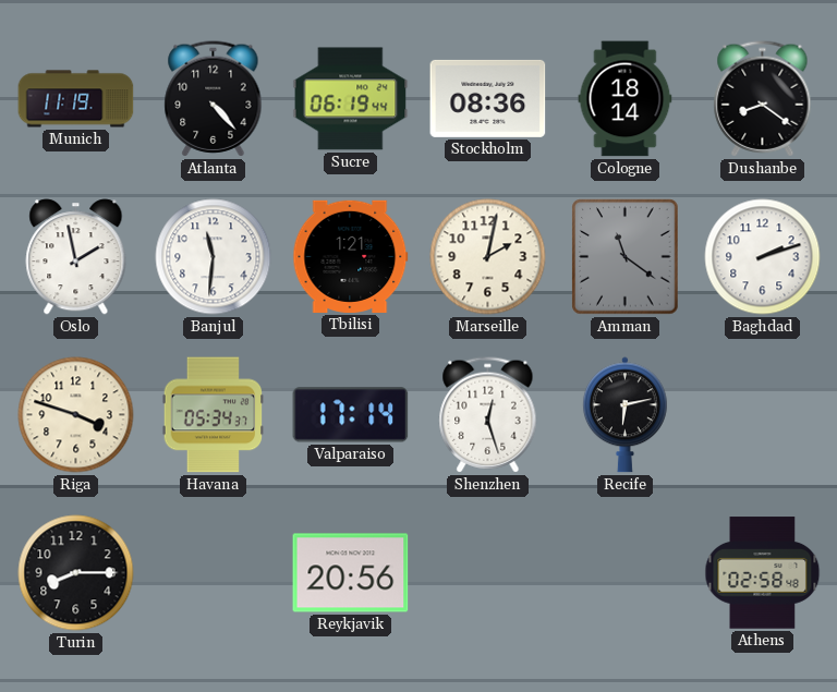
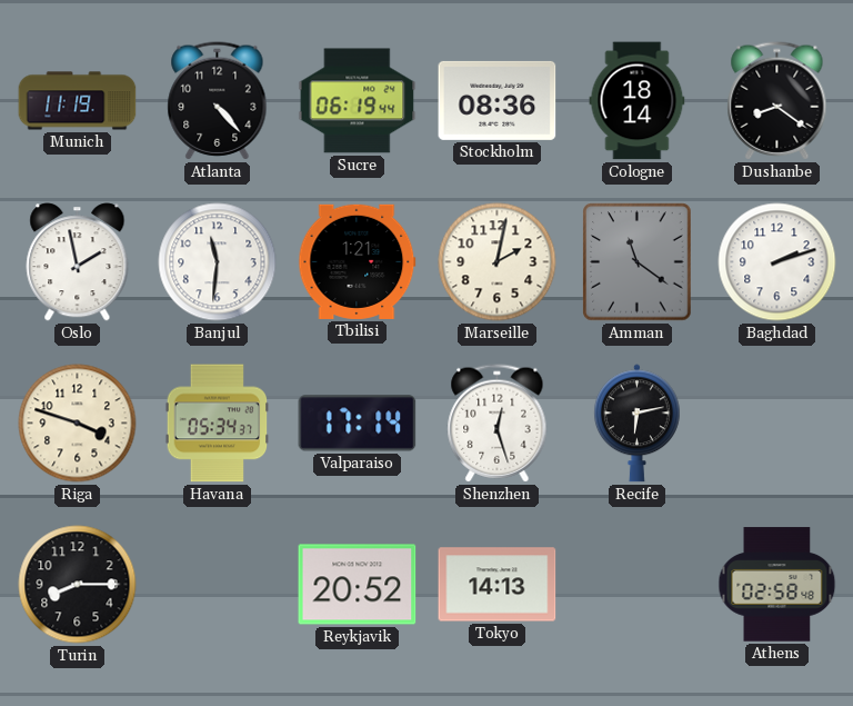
Reykjavik: 20:56 -> 20:52 (358, 585)
Tokyo: none -> 14:13 (498, 585)
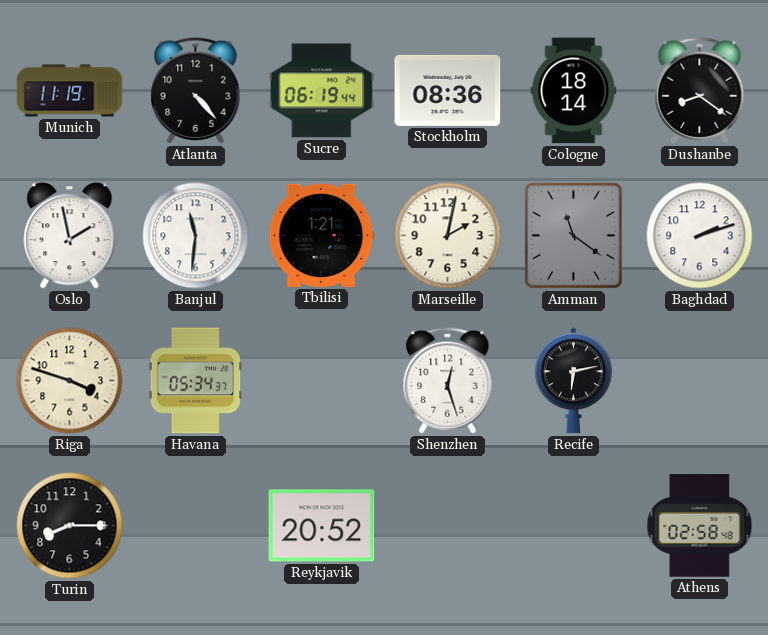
Valparaiso: 17:14 -> none (358, 424)
Tokyo: 14:13 -> none (498, 585)
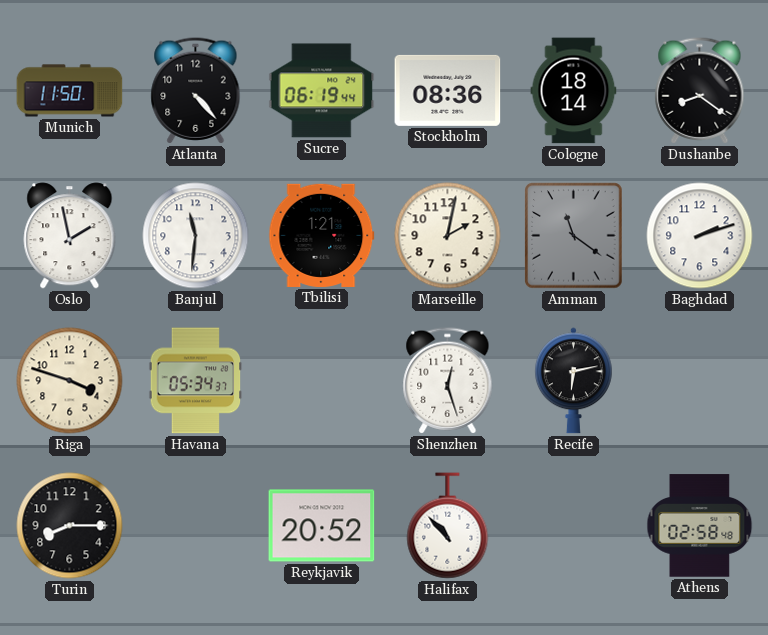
Munich: 11:19 -> 11:50 (70, 91)
Halifax: none -> 10:53 (448, 526)
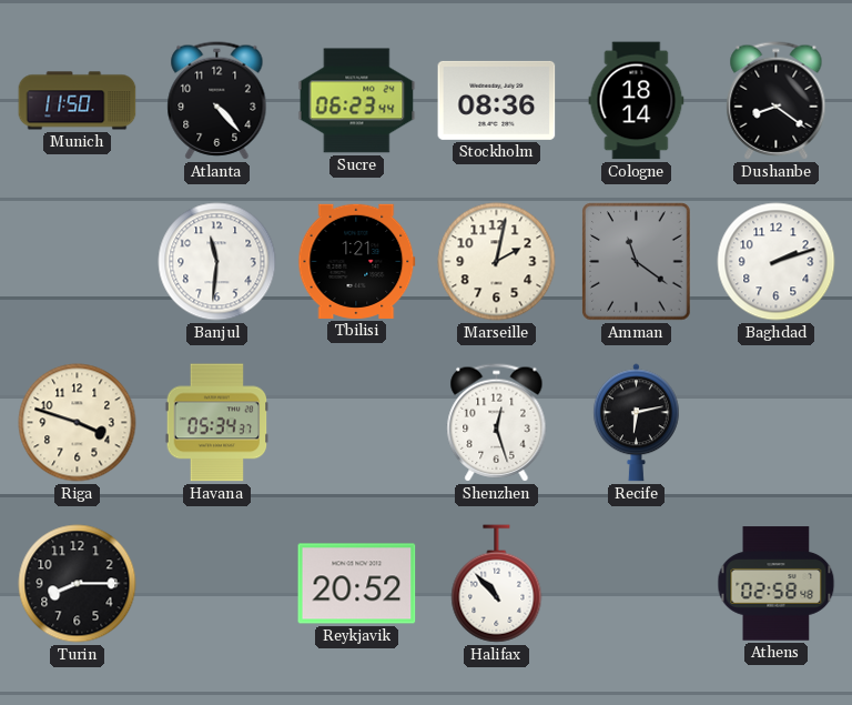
Sucre: 06:19 -> 06:23 (357, 101)
Oslo: 1:58 -> none (70, 236)
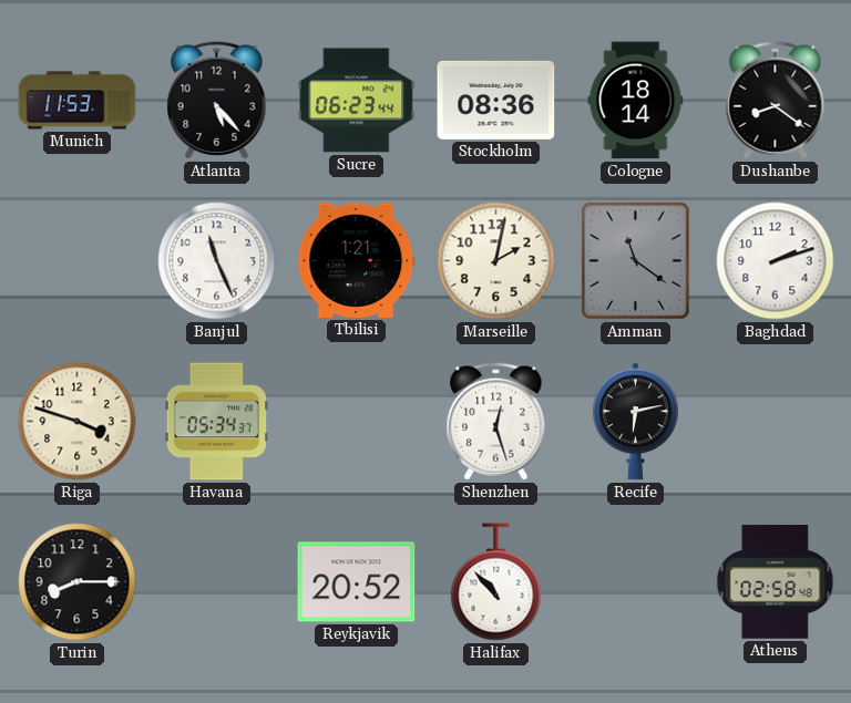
Munich: 11:50 -> 11:53 (78, 101)
Atlanta: 4:23 -> 5:23 (217, 101)
Banjul: 11:31 -> 11:26 (217, 261)
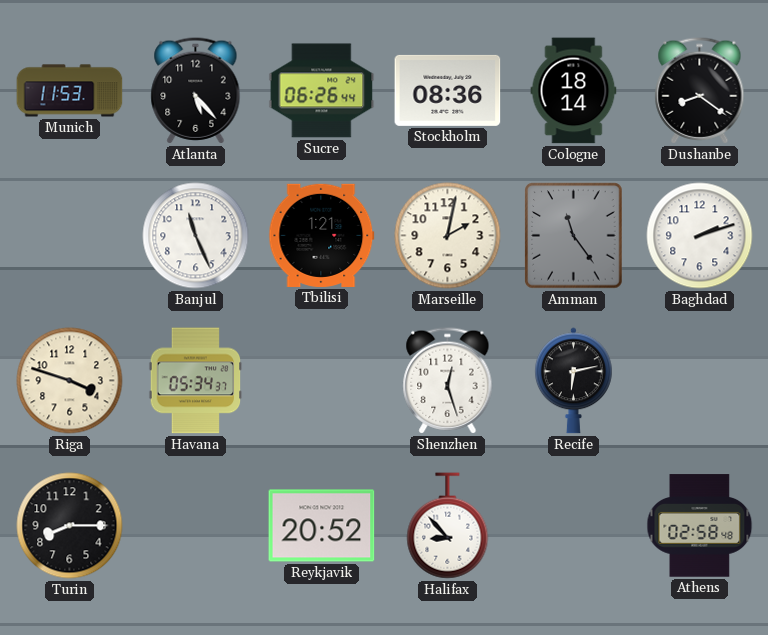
Sucre: 06:23 -> 06:26 (322, 91)
Amman: 11:21 -> 11:24 (574, 236)
Halifax: 10:53 -> 8:53 (448, 526)
